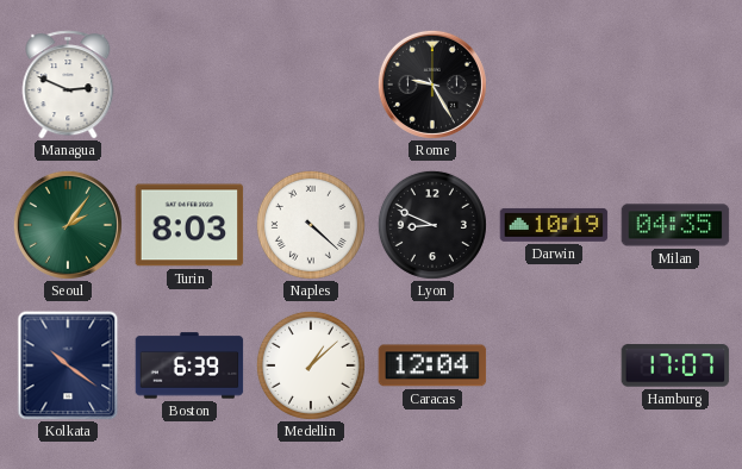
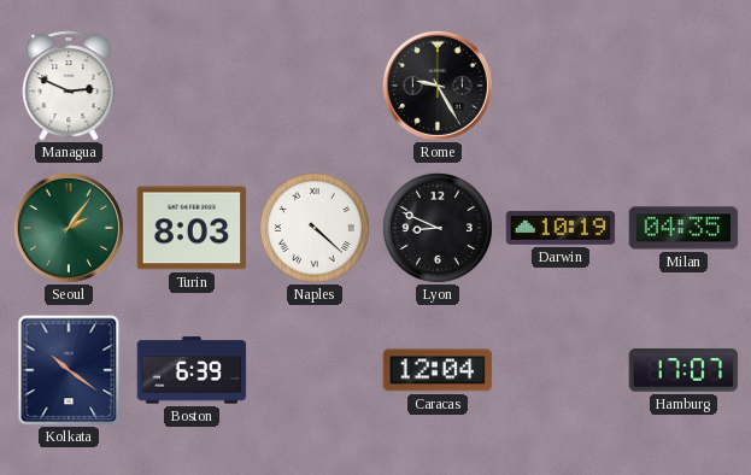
Medellin: 1:08 -> none (311, 365)
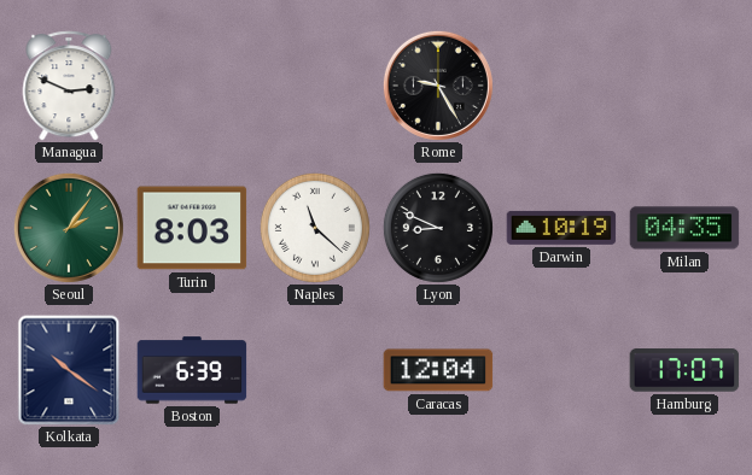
Naples: 4:22 -> 11:22 (315, 228)
